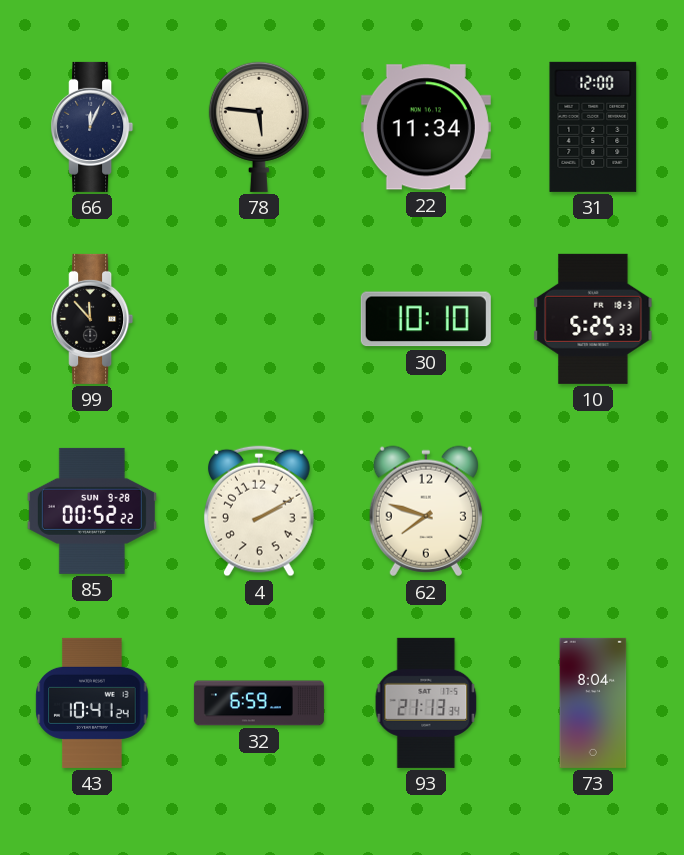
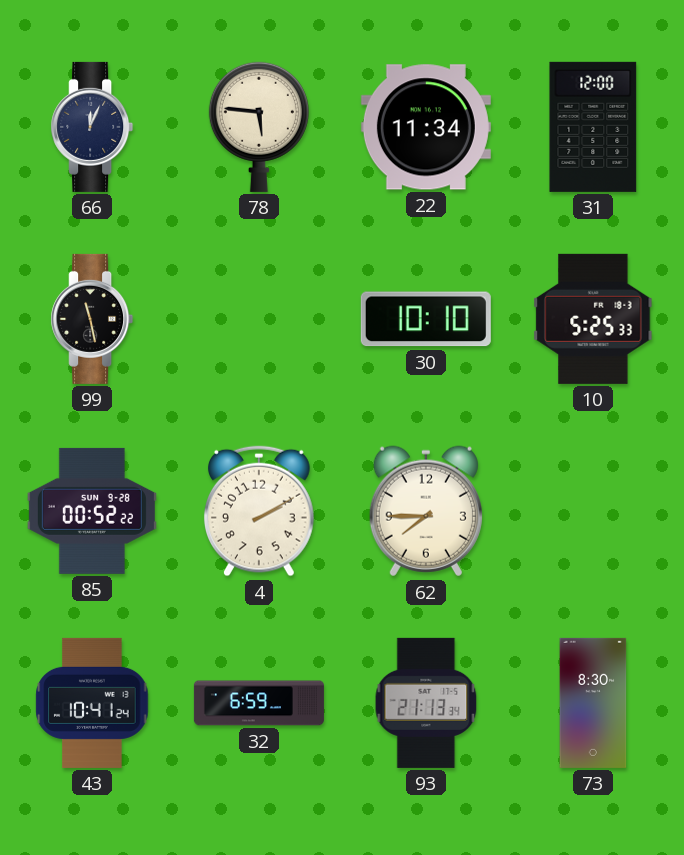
99: 11:53 -> 11:28 (92, 319)
62: 7:48 -> 7:45 (426, 511)
73: 8:04 -> 8:30 (593, 703)
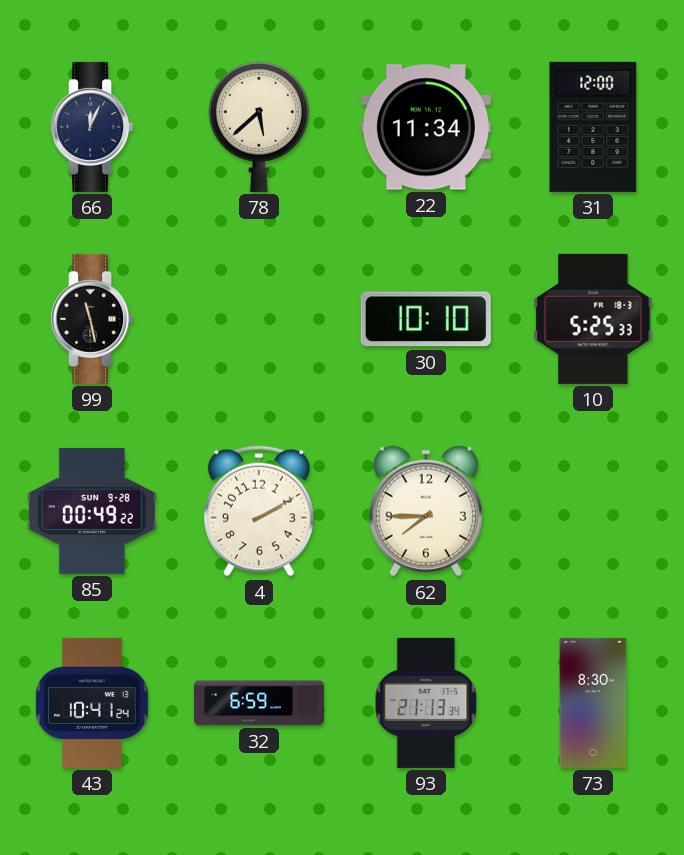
78: 5:46 -> 5:38 (259, 127)
85: 00:52 -> 00:49 (92, 511)
